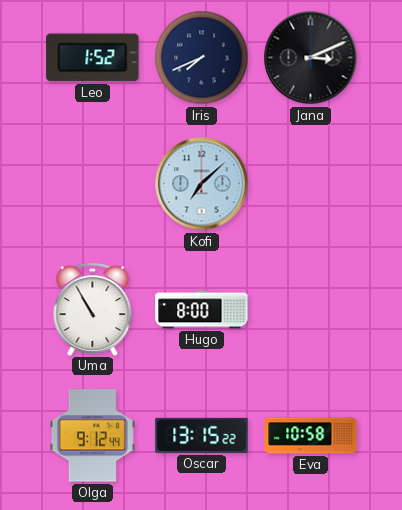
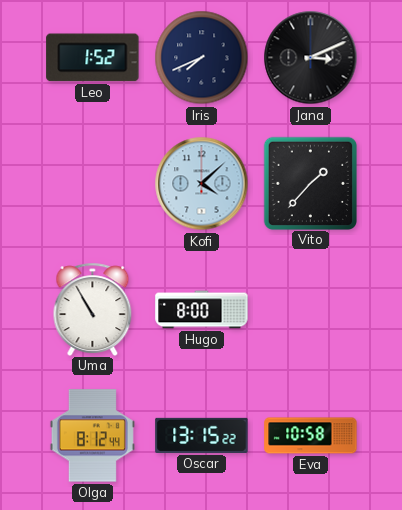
Kofi: 7:08 -> 4:08 (202, 184)
Vito: none -> 1:37 (310, 183)
Olga: 9:12 -> 8:12 (92, 436)
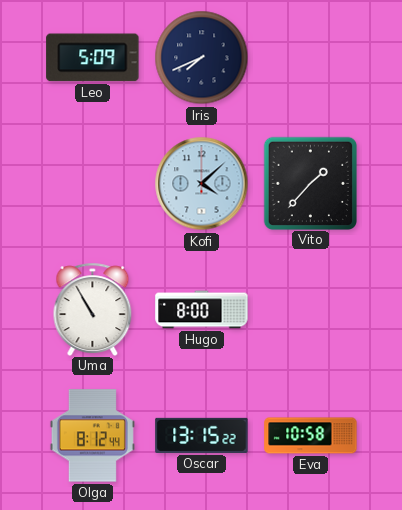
Leo: 1:52 -> 5:09 (93, 58)
Jana: 3:11 -> none (311, 58)
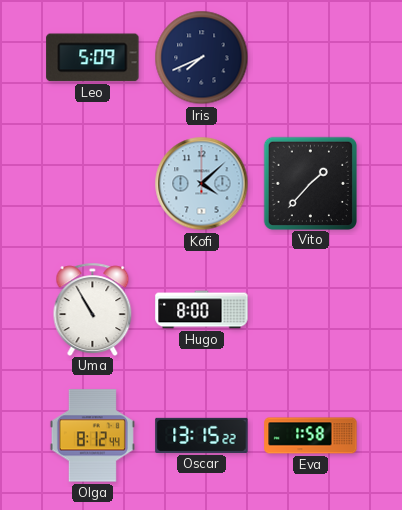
Eva: 10:58 -> 1:58 (311, 436)
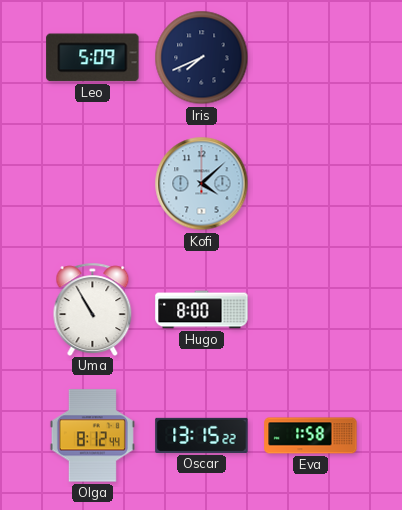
Vito: 1:37 -> none (310, 183)
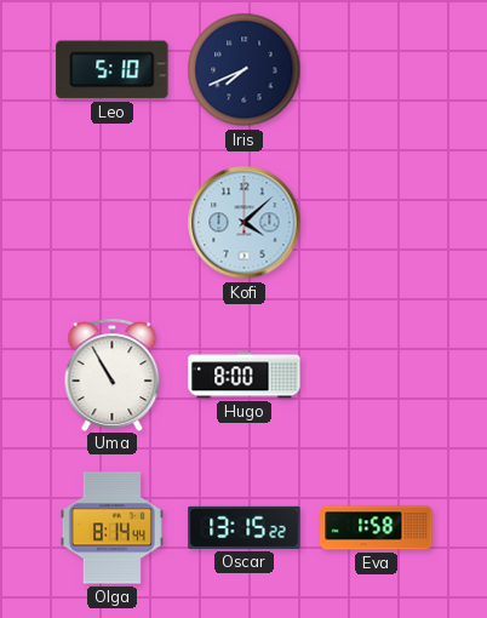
Leo: 5:09 -> 5:10 (113, 70)
Olga: 8:12 -> 8:14 (111, 528)
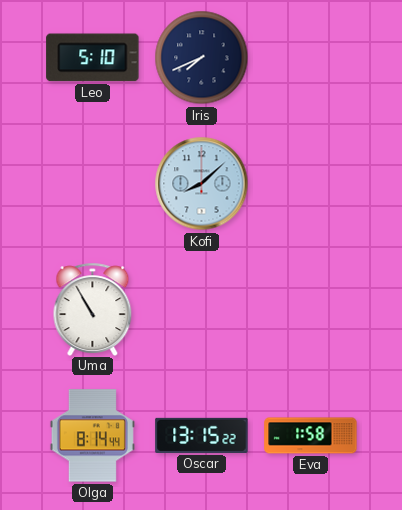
Kofi: 4:08 -> 8:08 (202, 184)
Hugo: 8:00 -> none (245, 376)
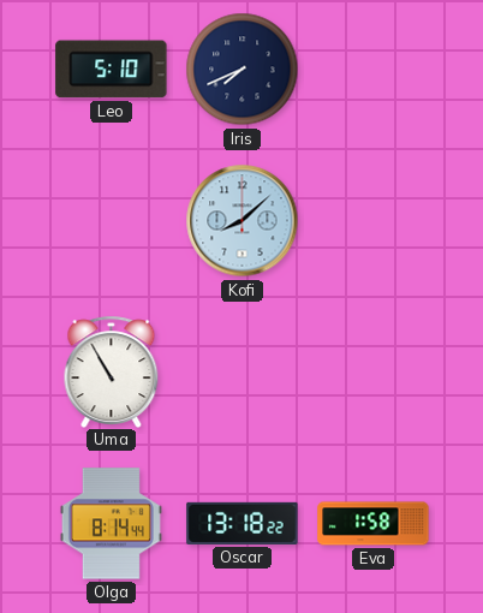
Oscar: 13:15 -> 13:18 (243, 523)
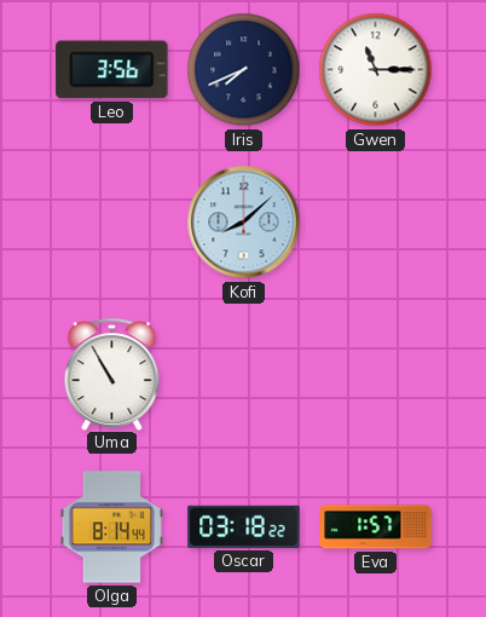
Leo: 5:10 -> 3:56 (112, 70)
Gwen: none -> 11:15 (376, 70)
Oscar: 13:18 -> 03:18 (244, 526)
Eva: 1:58 -> 1:57 (376, 527)
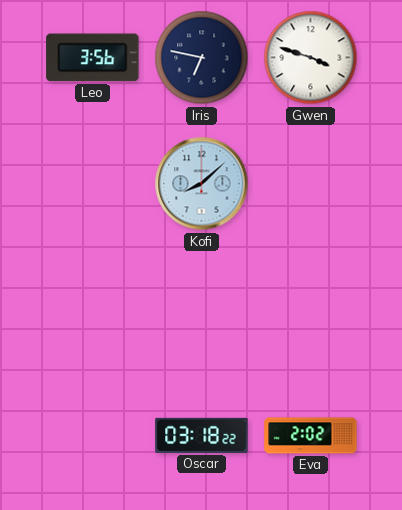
Iris: 7:41 -> 6:47 (202, 58)
Gwen: 11:15 -> 3:48 (311, 58)
Uma: 10:55 -> none (112, 374)
Olga: 8:14 -> none (111, 527)
Eva: 1:57 -> 2:02 (311, 436)
